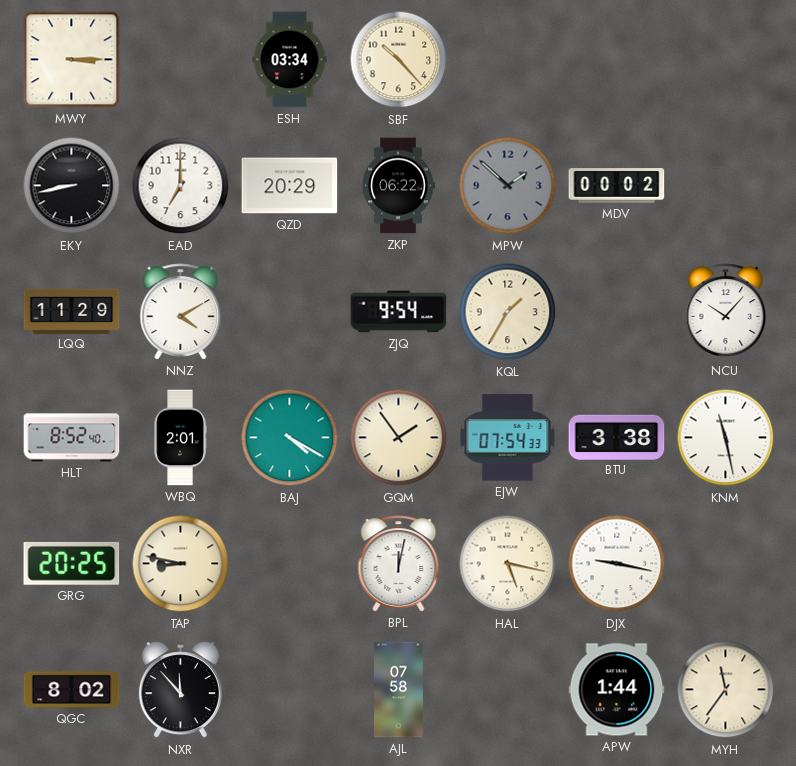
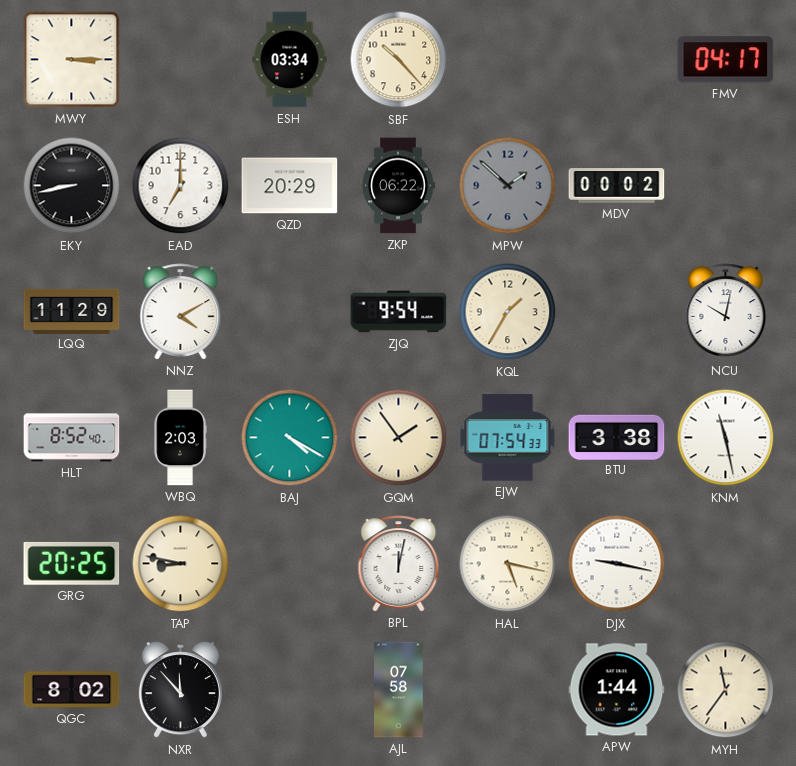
FMV: none -> 04:17 (726, 60)
NCU: 10:07 -> 10:02 (726, 312)
WBQ: 2:01 -> 2:03 (180, 438)
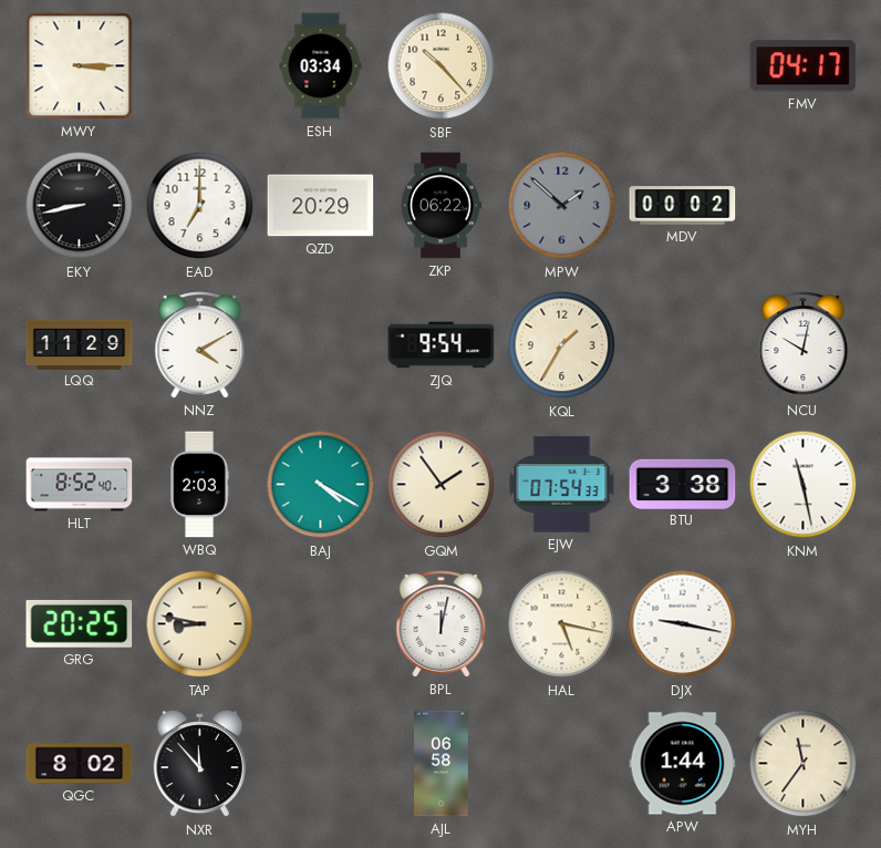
AJL: 07:58 -> 06:58 (442, 764)
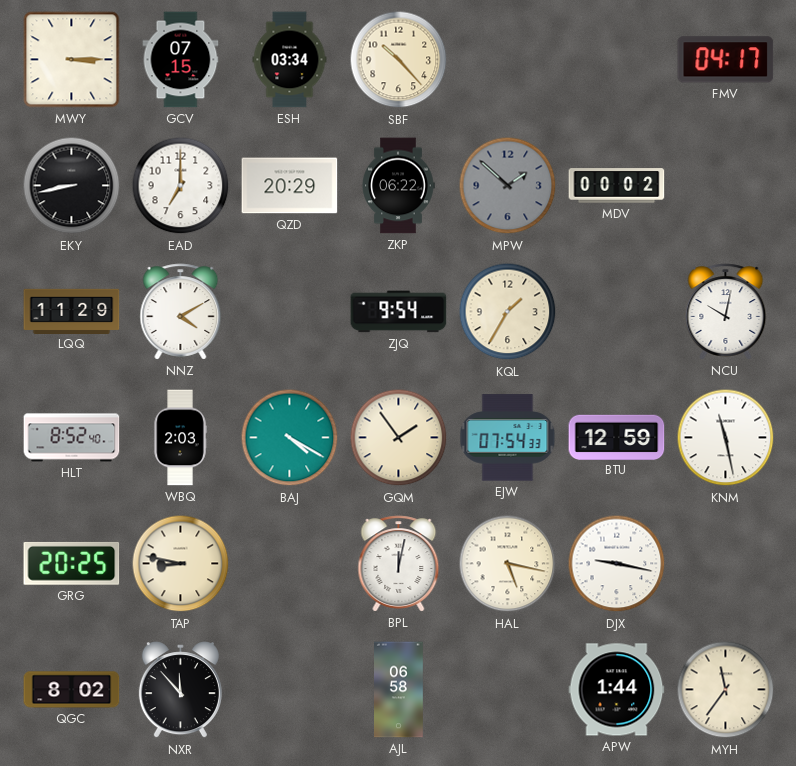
GCV: none -> 07:15 (181, 60)
BTU: 3:38 -> 12:59 (617, 437)
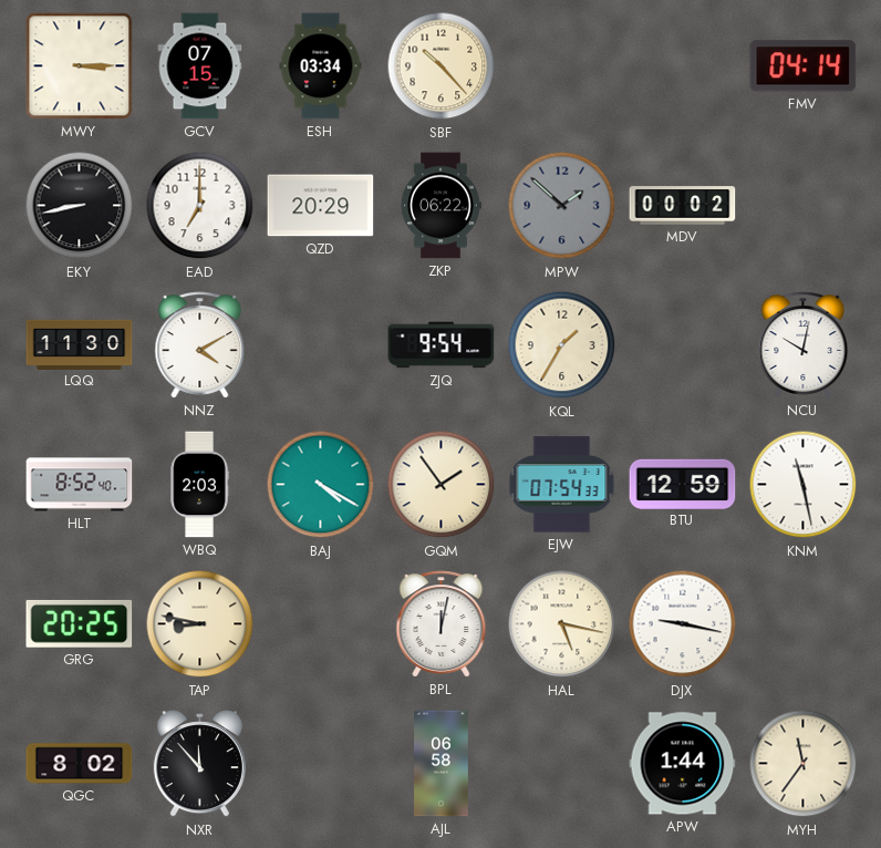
FMV: 04:17 -> 04:14 (804, 66)
LQQ: 11:29 -> 11:30 (80, 344)
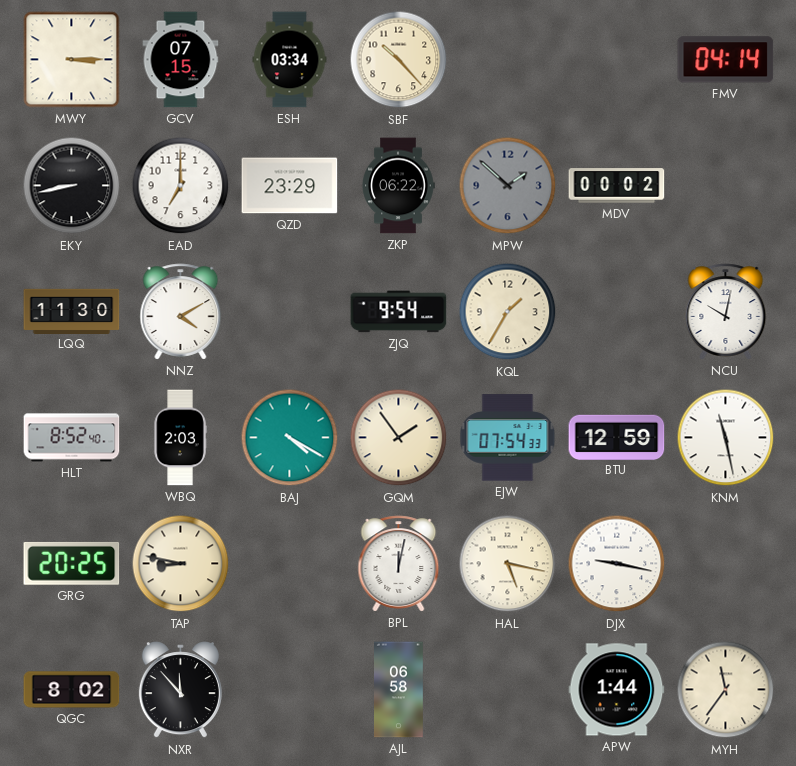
QZD: 20:29 -> 23:29 (290, 186)
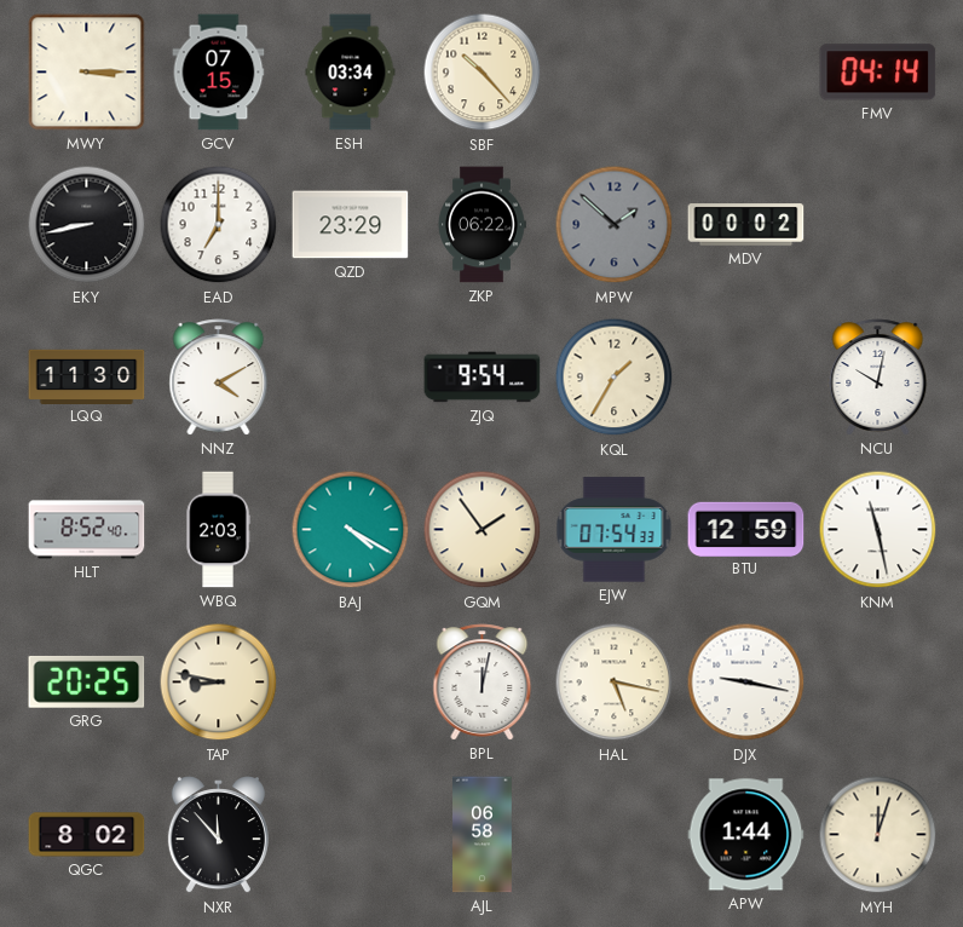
MYH: 11:36 -> 12:03 (878, 835)
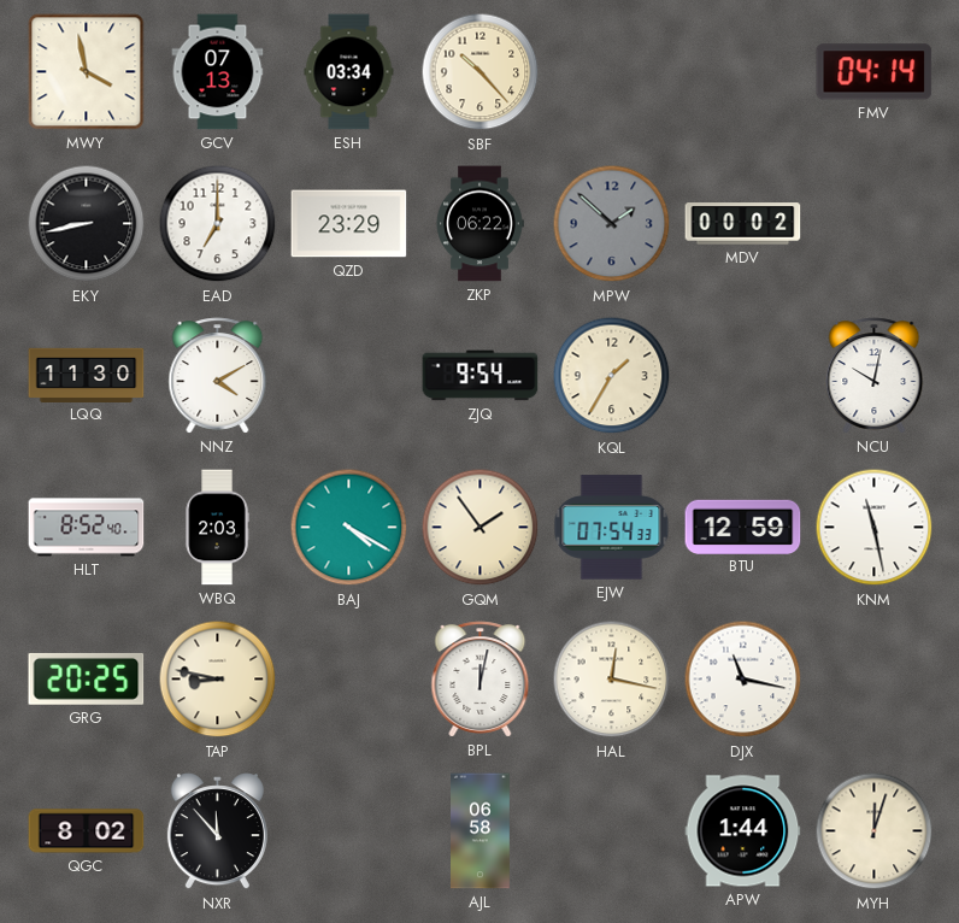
MWY: 3:15 -> 3:58 (87, 72)
GCV: 07:15 -> 07:13 (218, 72)
HAL: 5:17 -> 12:17 (612, 680)
DJX: 9:17 -> 11:17 (743, 680)
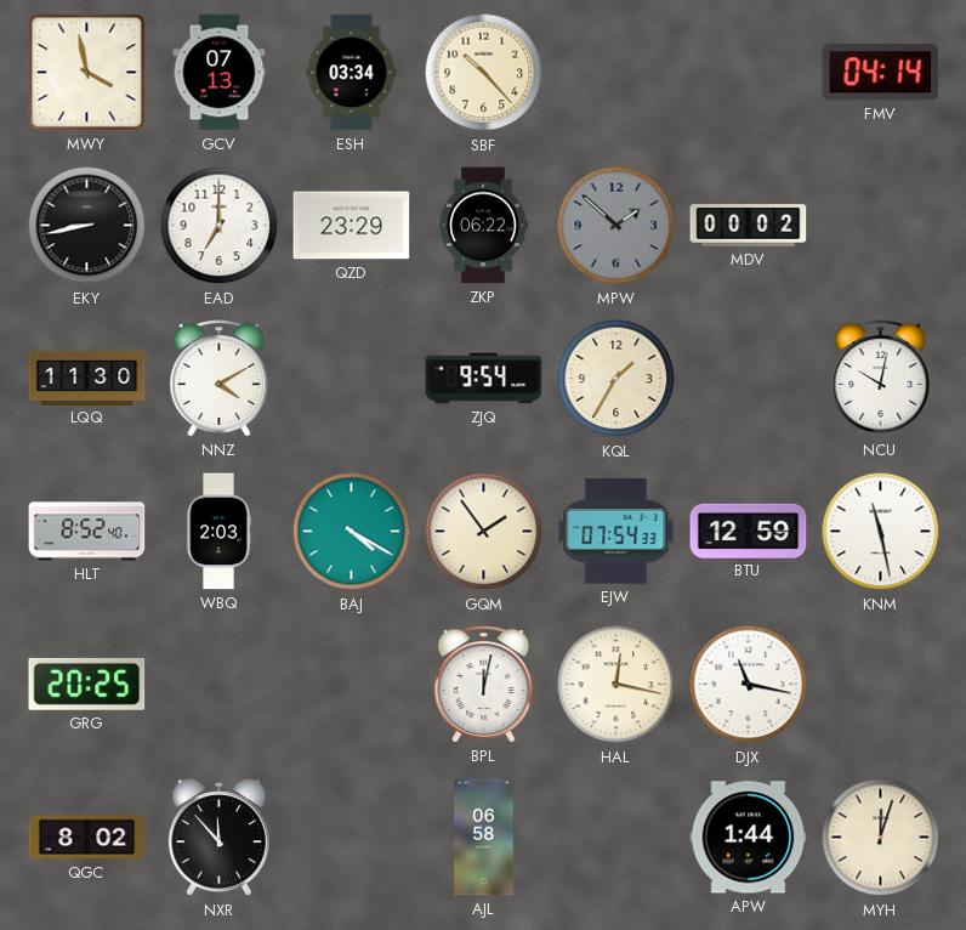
TAP: 8:47 -> none (218, 680)
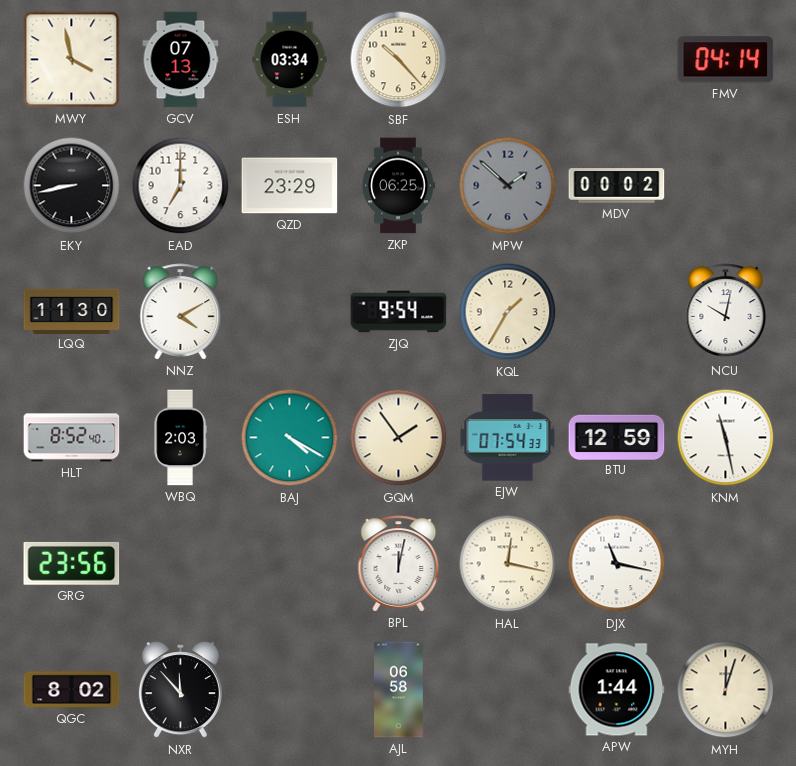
ZKP: 06:22 -> 06:25 (398, 186)
GRG: 20:25 -> 23:56 (72, 563)
